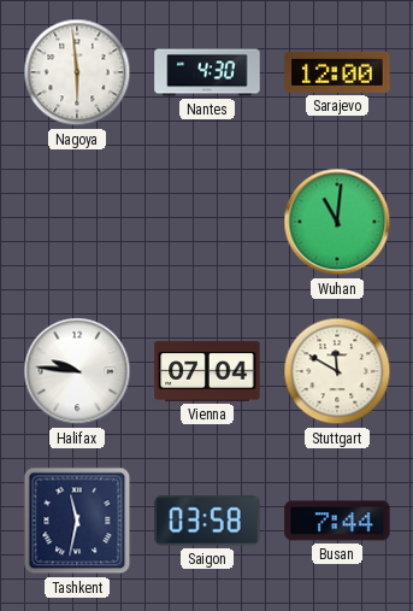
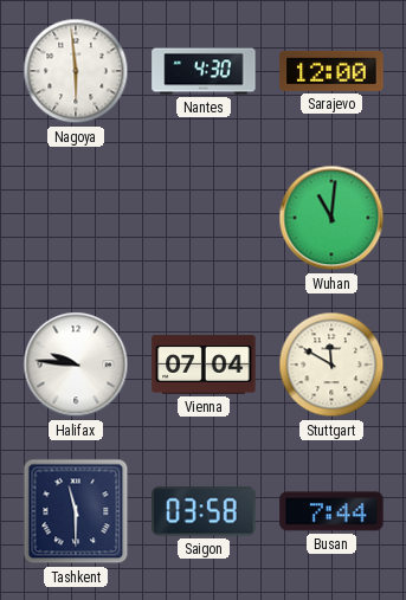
Tashkent: 11:32 -> 11:30 (76, 511)
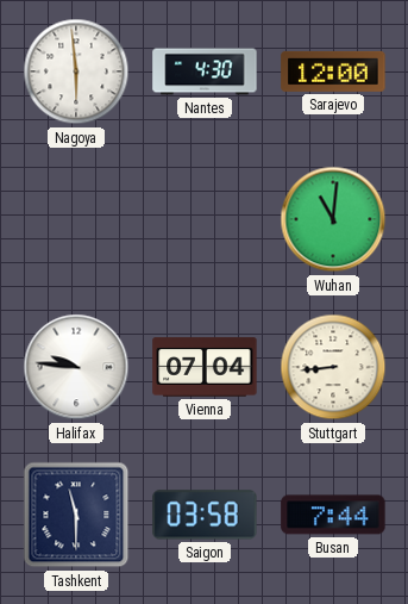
Stuttgart: 11:50 -> 8:44 (333, 367)
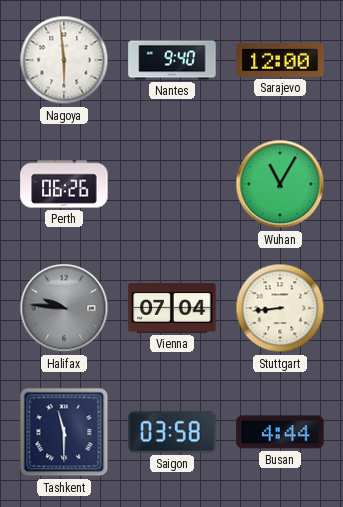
Nantes: 4:30 -> 9:40 (172, 60)
Perth: none -> 06:26 (64, 184)
Wuhan: 11:01 -> 11:05 (280, 184)
Halifax dial: white -> grey (64, 308)
Busan: 7:44 -> 4:44 (280, 432)
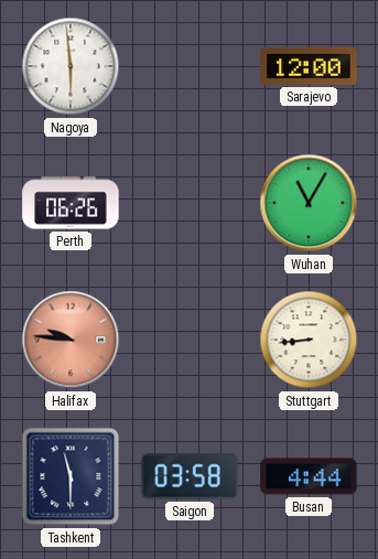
Nantes: 9:40 -> none (172, 60)
Halifax dial: grey -> salmon (71, 340)
Vienna: 07:04 -> none (172, 308)
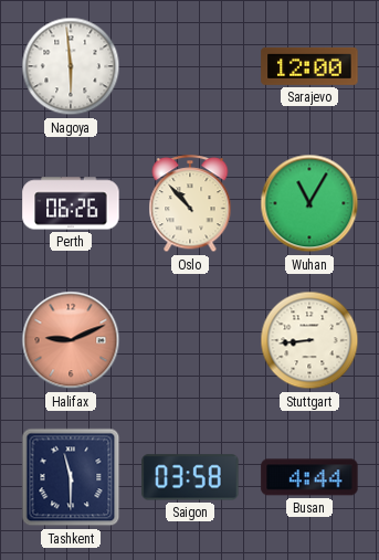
Oslo: none -> 10:53 (190, 204)
Halifax: 9:46 -> 9:11 (71, 340)
